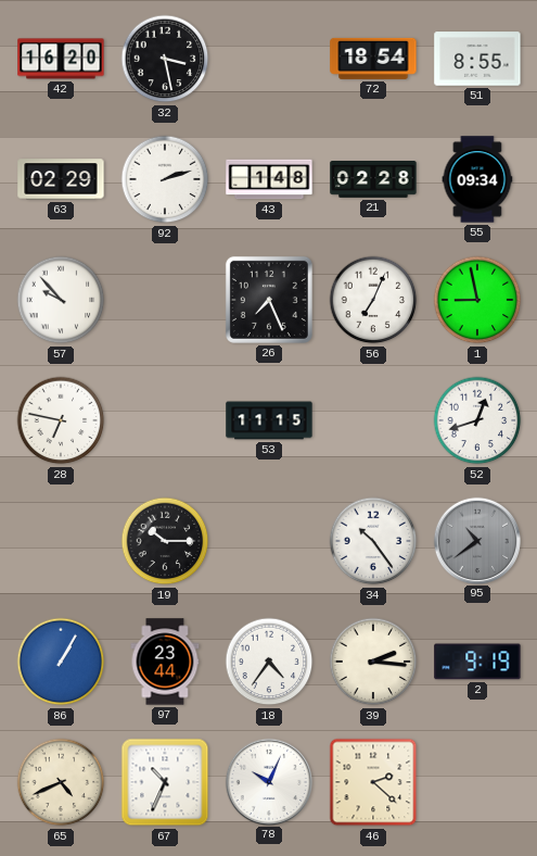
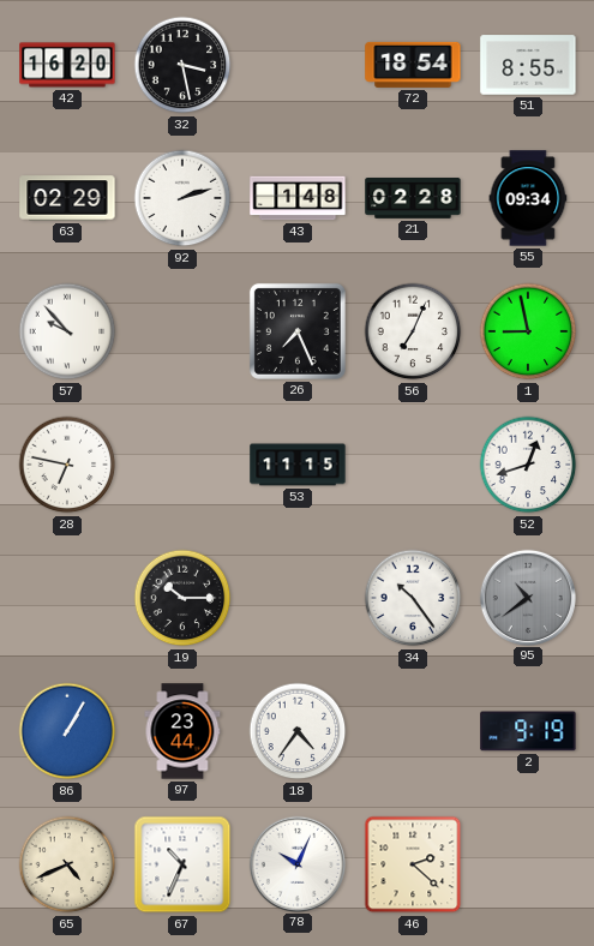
39: 2:16 -> none (373, 662)
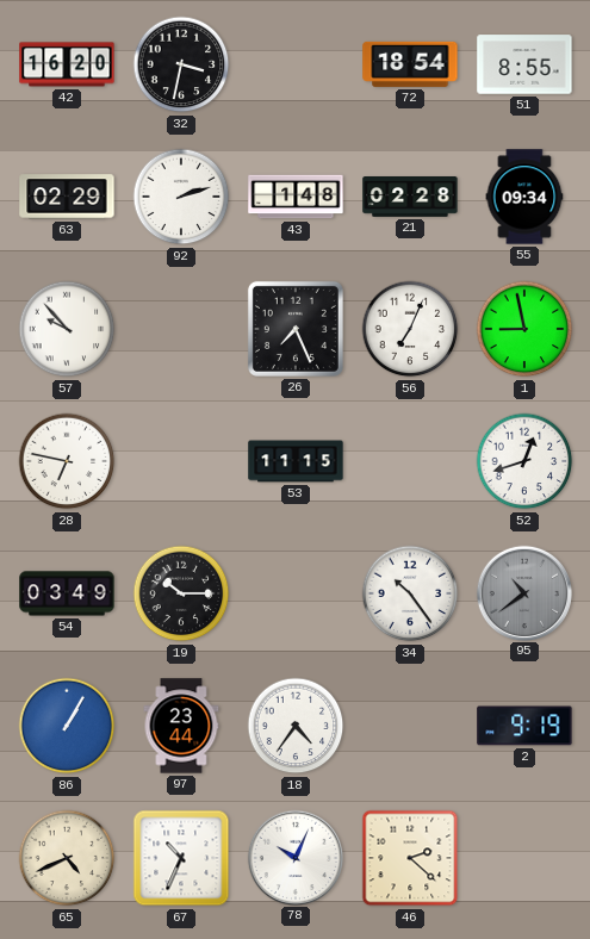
32: 3:28 -> 3:32 (181, 64)
54: none -> 03:49 (67, 593)
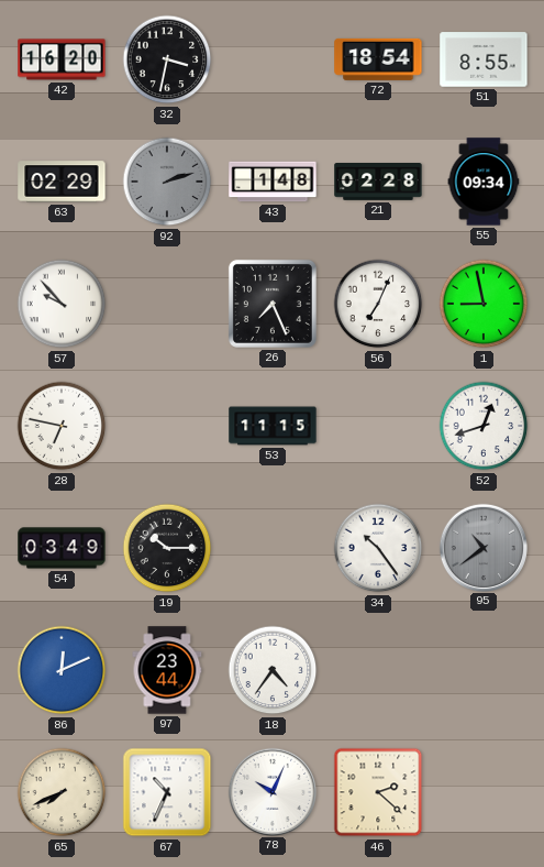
92 dial: white -> grey (167, 182)
86: 1:05 -> 12:11 (62, 670)
2: 9:19 -> none (524, 726)
65: 4:41 -> 7:41 (62, 792)
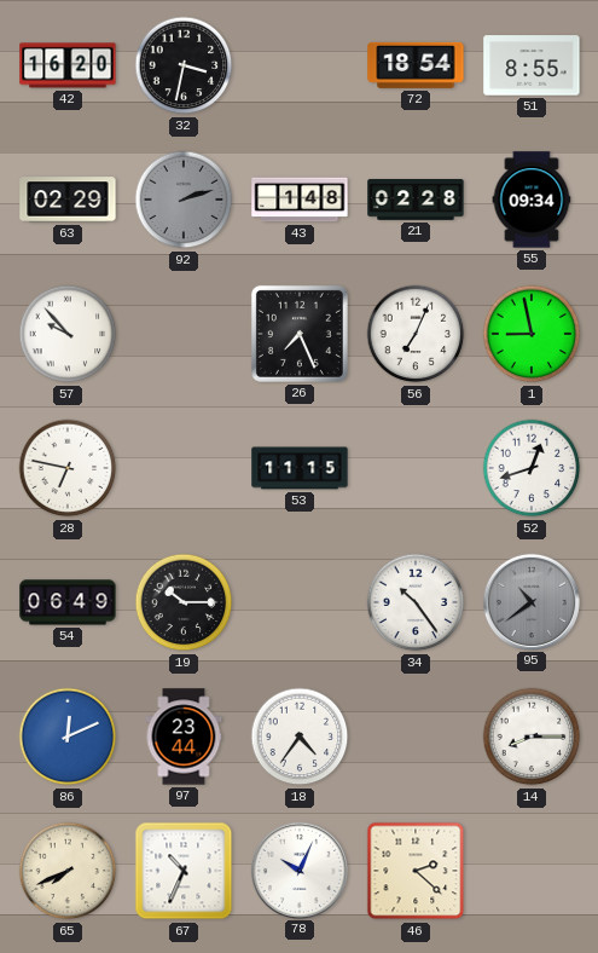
54: 03:49 -> 06:49 (68, 602)
14: none -> 8:15 (532, 737)
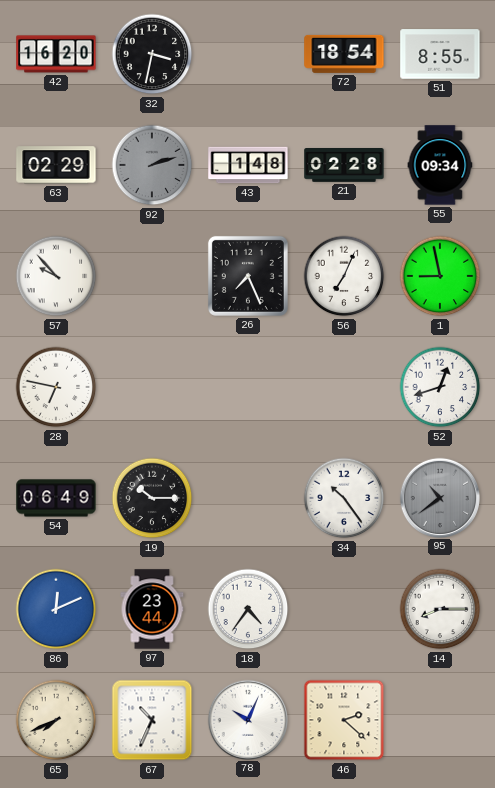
53: 11:15 -> none (300, 468)
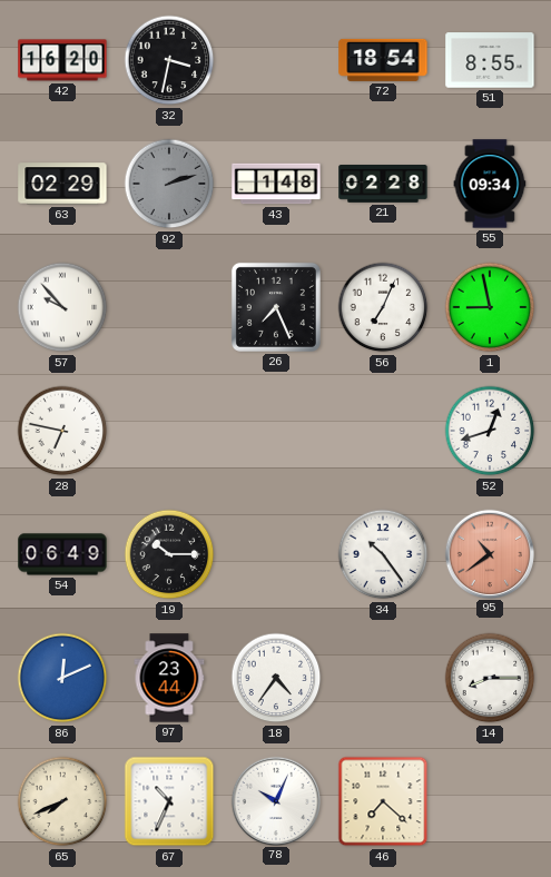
95 dial: grey -> salmon (489, 553)
46: 2:22 -> 7:22 (383, 801)
